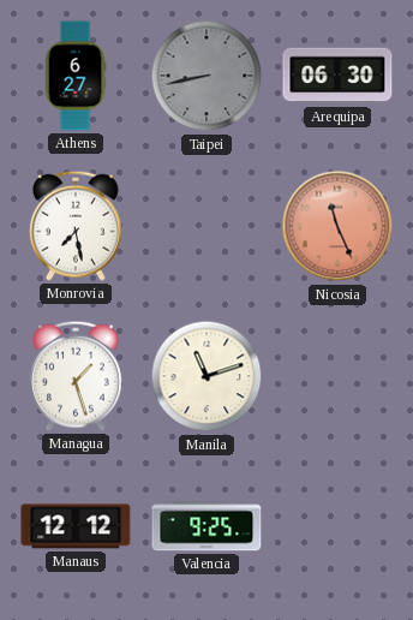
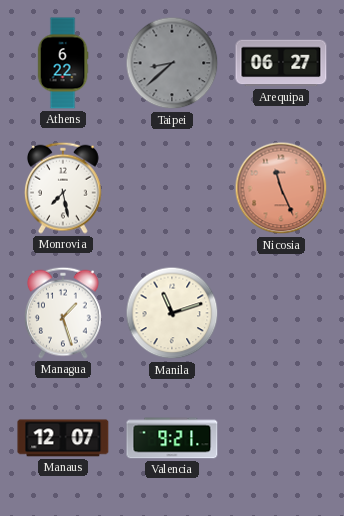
Athens: 6:27 -> 6:22 (63, 63)
Taipei: 8:43 -> 8:38 (172, 63)
Arequipa: 06:30 -> 06:27 (281, 63)
Manaus: 12:12 -> 12:07 (63, 438)
Valencia: 9:25 -> 9:21 (172, 438)
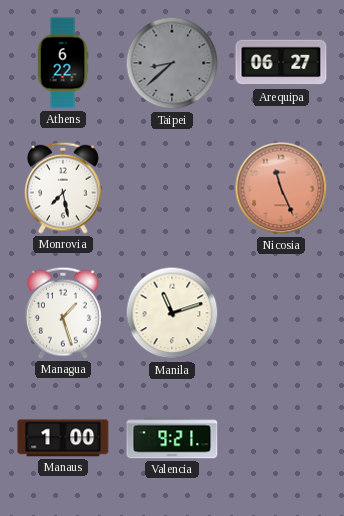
Manaus: 12:07 -> 1:00 (63, 438)
